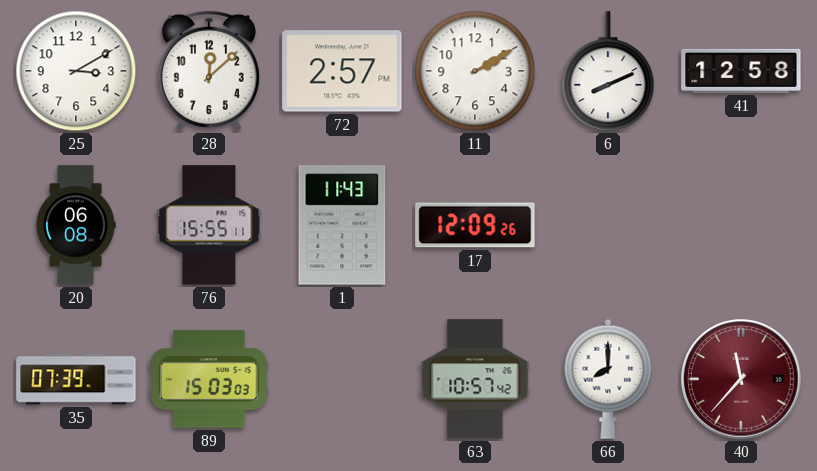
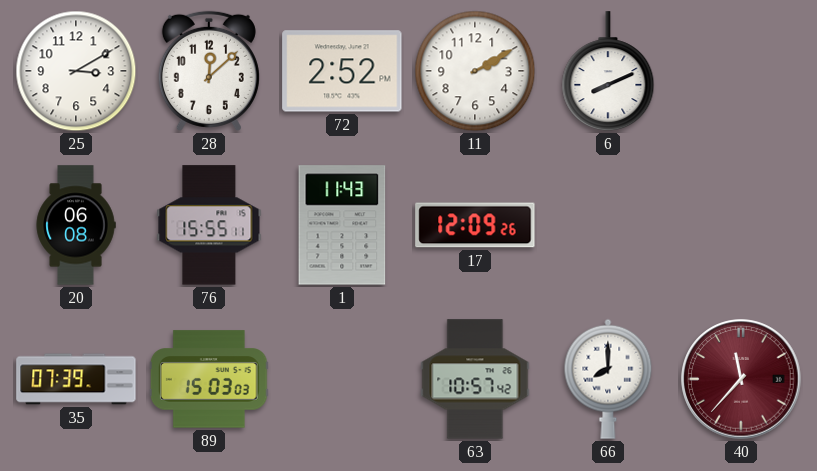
72: 2:57 -> 2:52 (342, 71)
41: 12:58 -> none (741, 71)
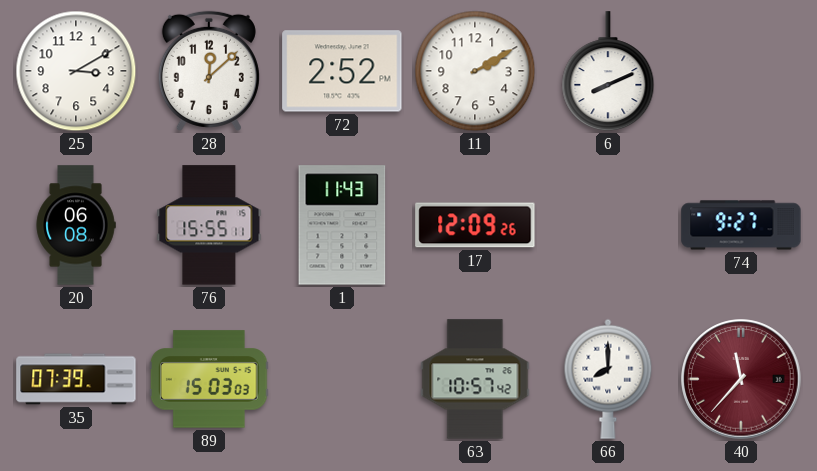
74: none -> 9:27 (741, 225)
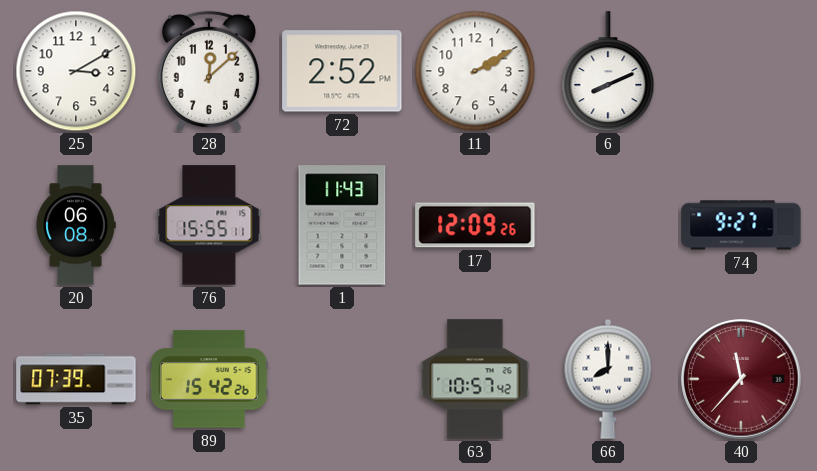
89: 15:03 -> 15:42 (209, 379)
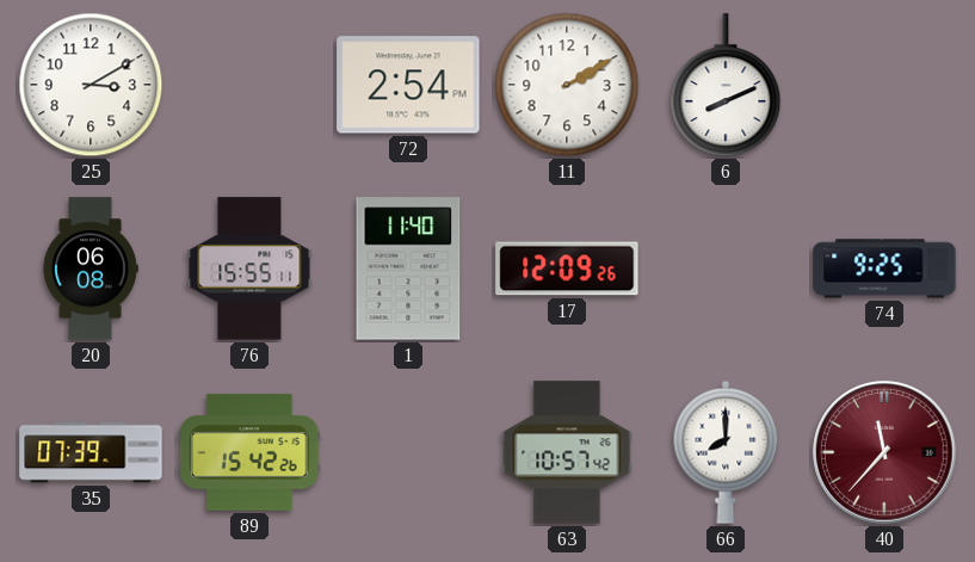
28: 12:08 -> none (209, 71)
72: 2:52 -> 2:54 (408, 85)
1: 11:43 -> 11:40 (408, 268)
74: 9:27 -> 9:25 (884, 268)
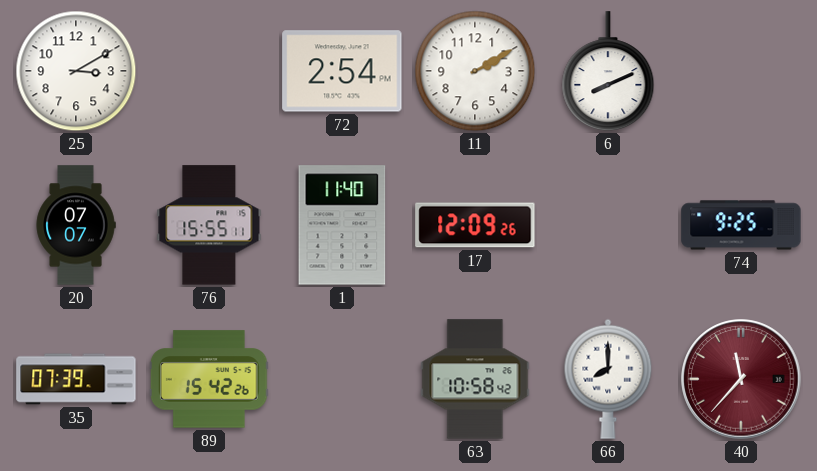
20: 06:08 -> 07:07 (76, 225)
63: 10:57 -> 10:58 (475, 379)
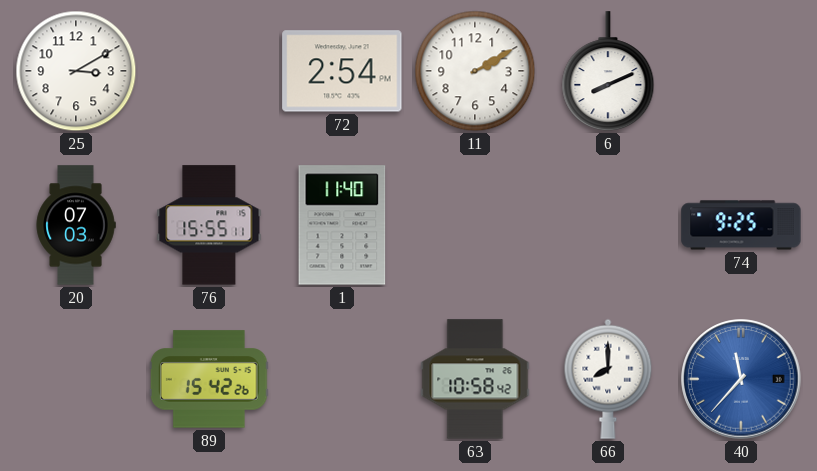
20: 07:07 -> 07:03 (76, 225)
17: 12:09 -> none (475, 225)
35: 07:39 -> none (76, 379)
40 dial: burgundy -> blue (741, 379)
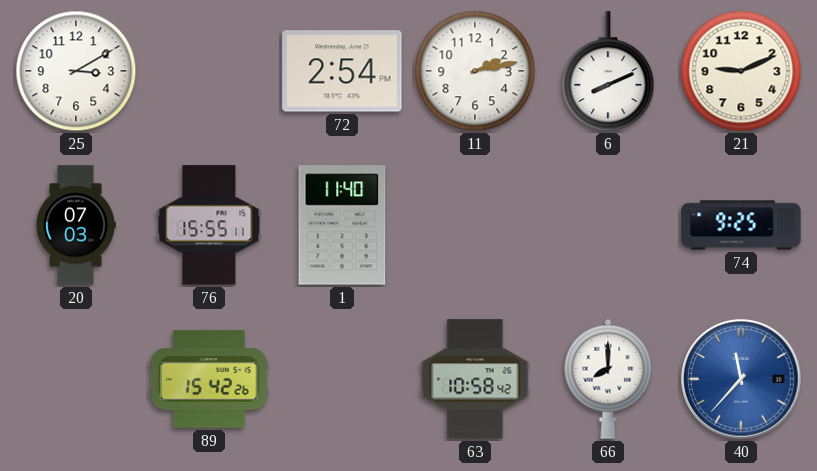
11: 2:10 -> 2:13 (475, 71)
21: none -> 9:11 (741, 71)
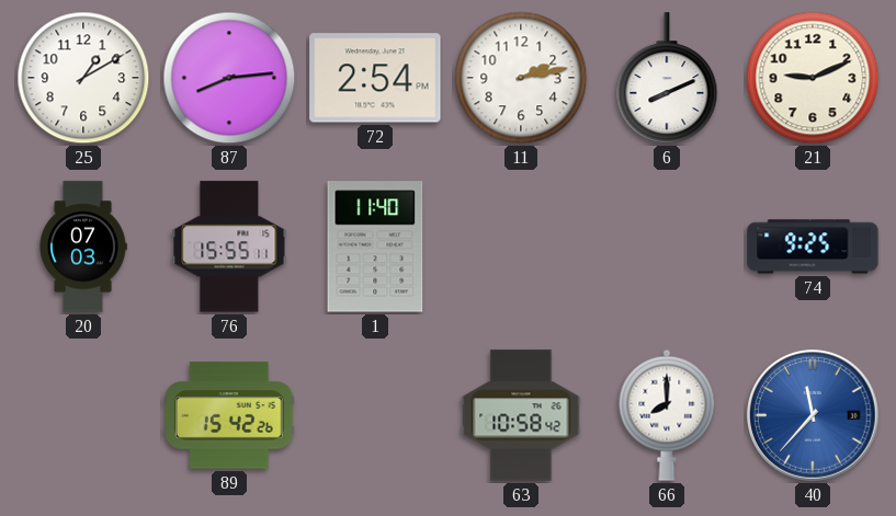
25: 3:10 -> 1:10 (83, 78)
87: none -> 8:14 (229, 78)
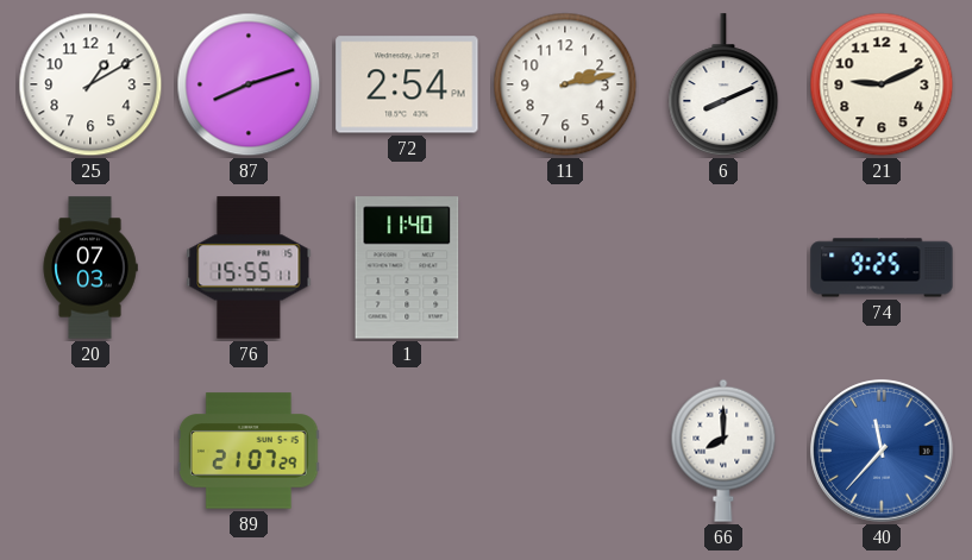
87: 8:14 -> 8:12 (249, 84)
89: 15:42 -> 21:07 (249, 451)
63: 10:58 -> none (521, 415)
